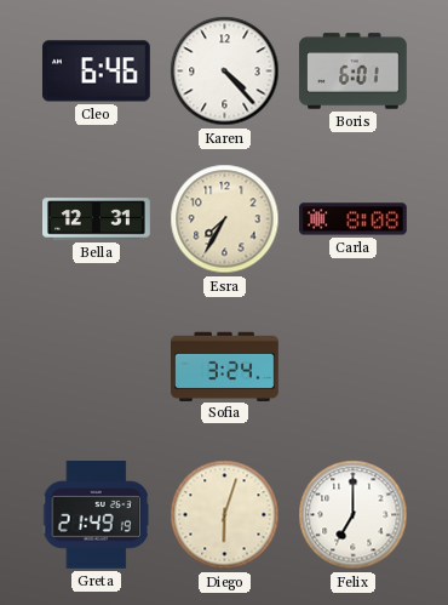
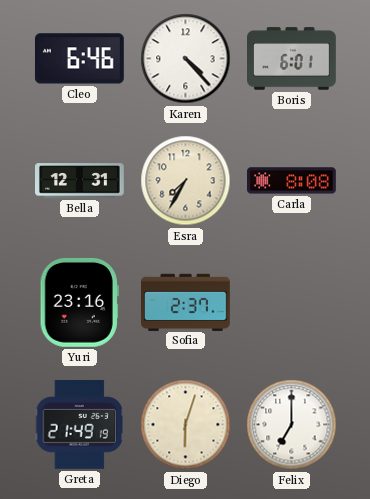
Yuri: none -> 23:16 (79, 302)
Sofia: 3:24 -> 2:37 (186, 302)
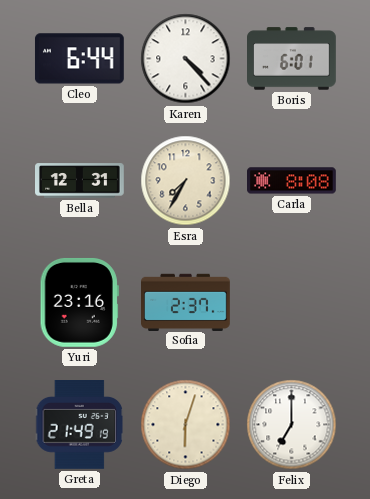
Cleo: 6:46 -> 6:44 (80, 59)
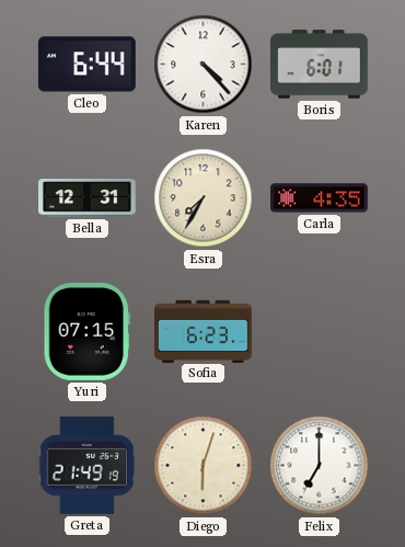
Carla: 8:08 -> 4:35 (320, 198)
Yuri: 23:16 -> 07:15 (86, 331)
Sofia: 2:37 -> 6:23 (204, 331)
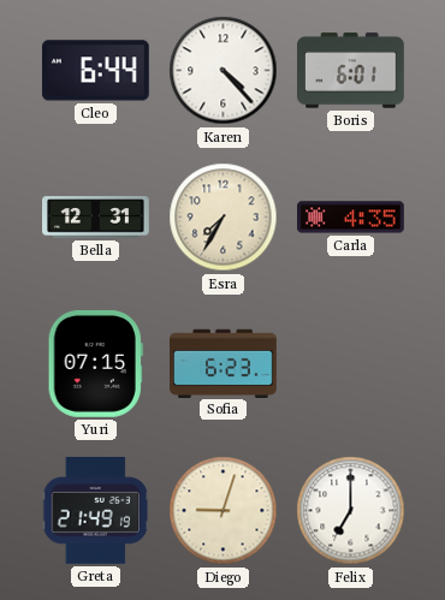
Diego: 6:03 -> 9:03 (224, 511)
